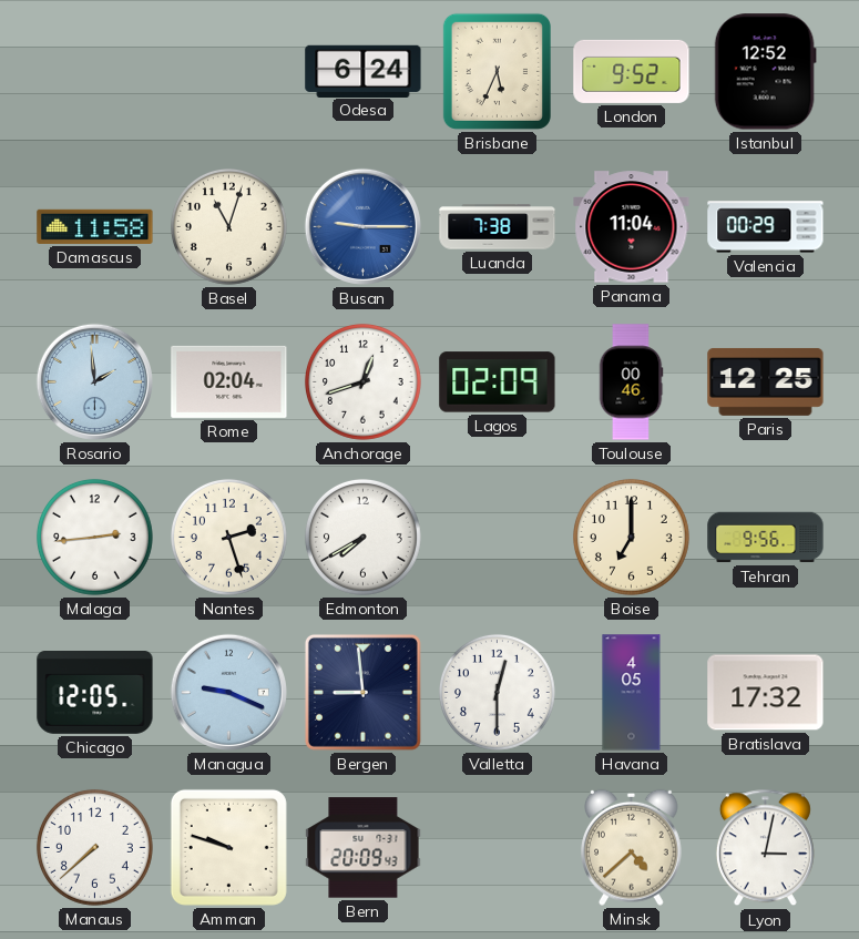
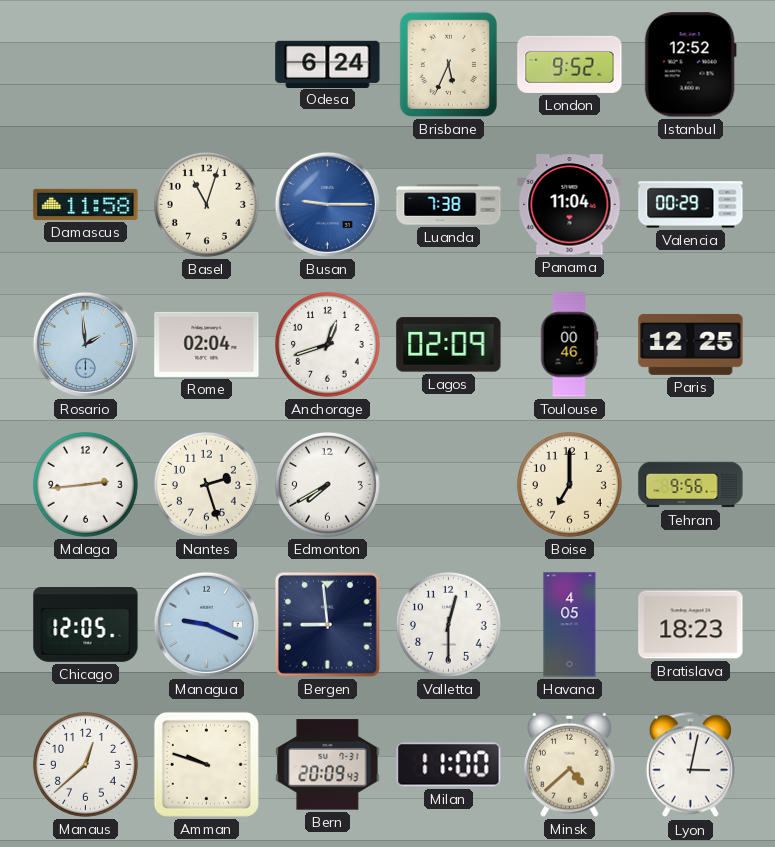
Bratislava: 17:32 -> 18:23 (691, 625)
Manaus: 7:38 -> 12:38 (85, 764)
Milan: none -> 11:00 (449, 765)
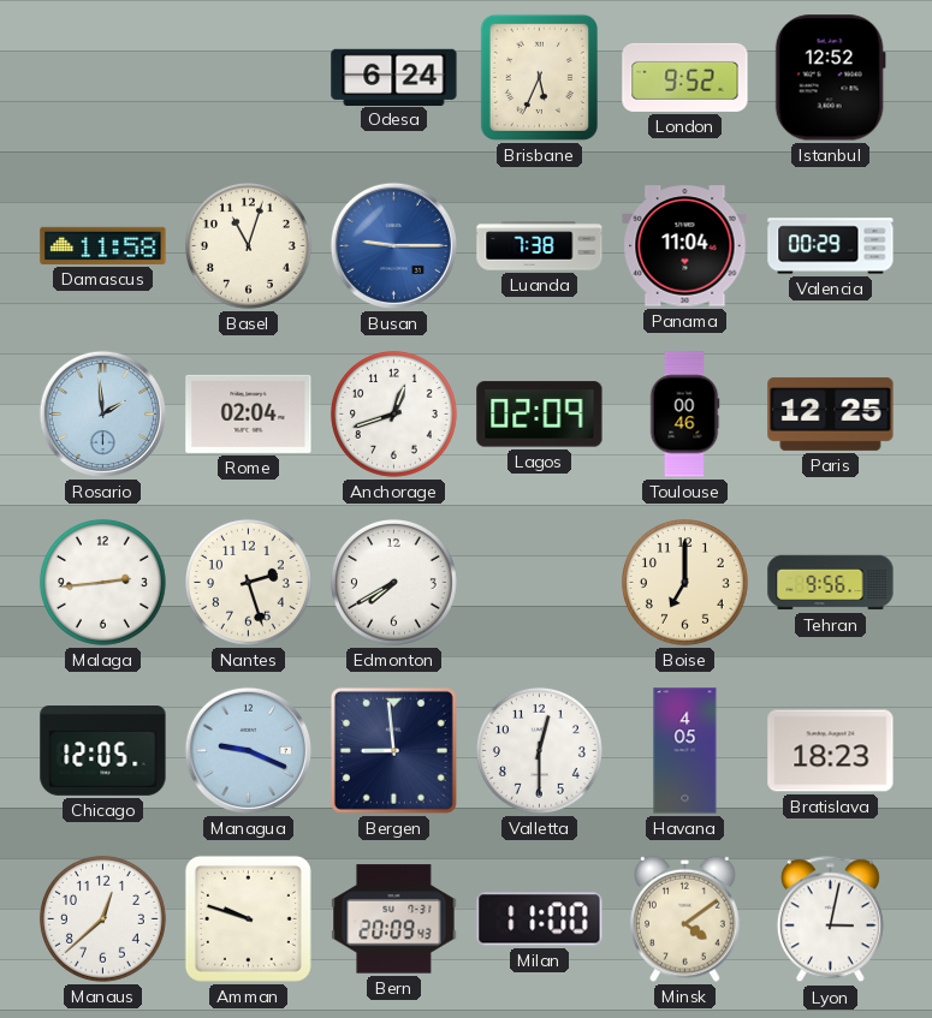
Minsk: 4:38 -> 4:09 (685, 918)
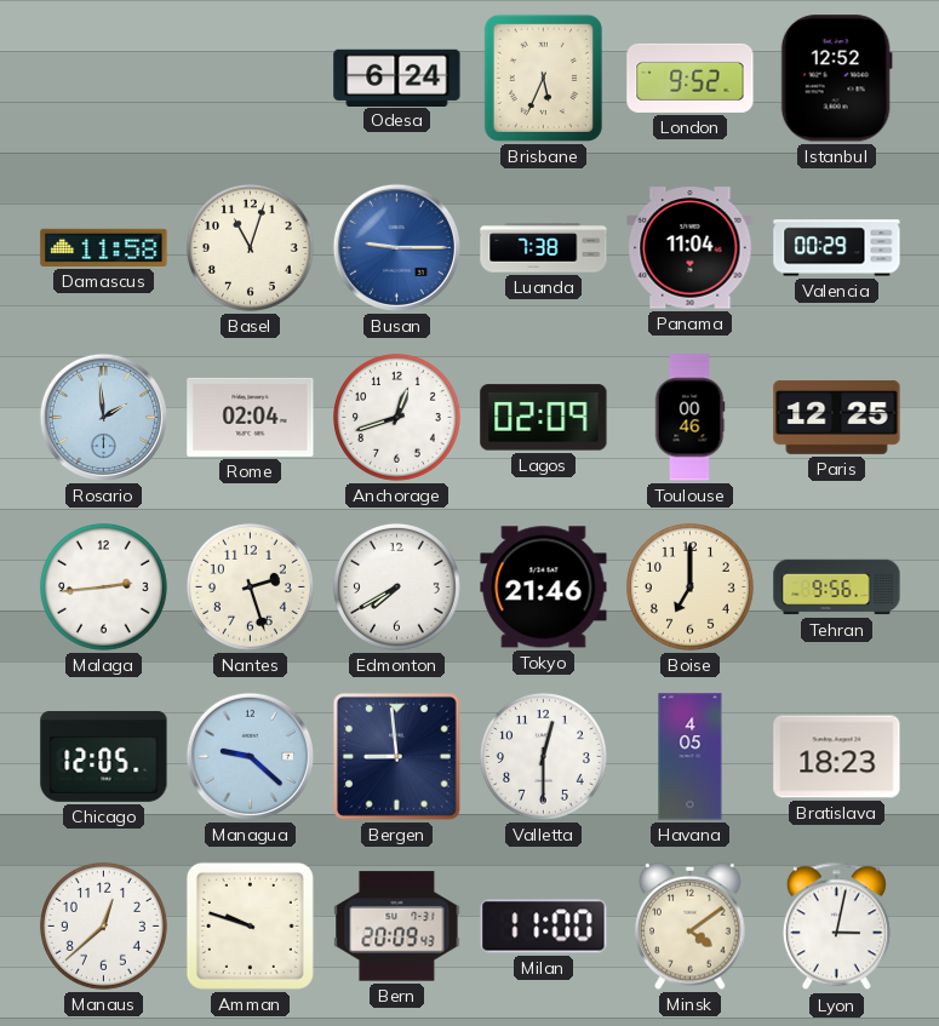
Tokyo: none -> 21:46 (544, 587)
Managua: 9:19 -> 9:22 (250, 756)
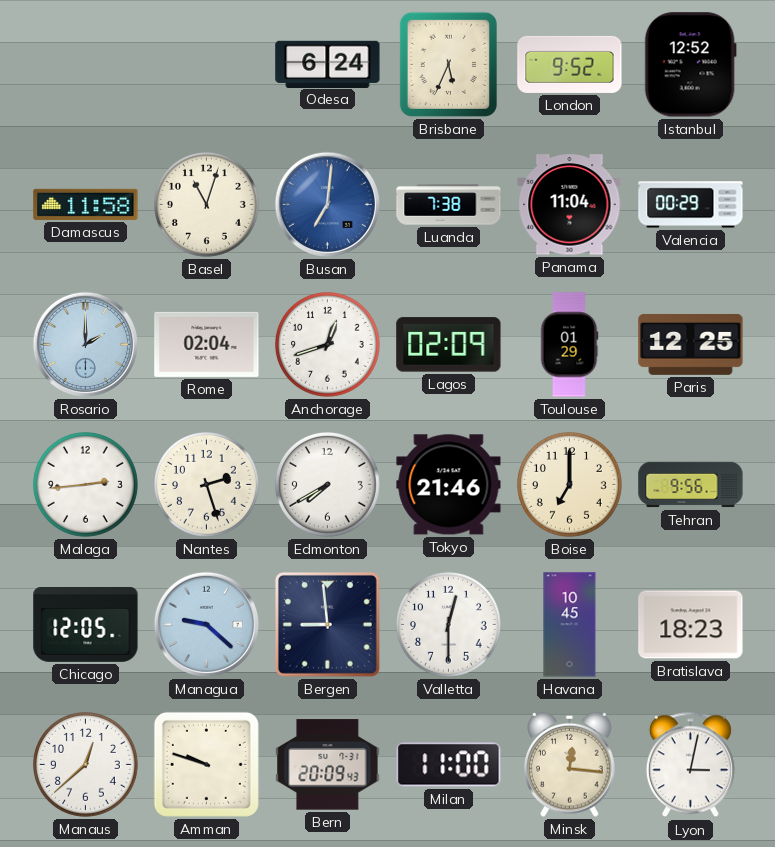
Busan: 9:15 -> 7:01 (327, 204)
Rosario: 1:59 -> 2:00 (85, 344)
Toulouse: 00:46 -> 01:29 (569, 345)
Havana: 4:05 -> 10:45 (570, 625)
Minsk: 4:09 -> 12:16 (570, 764)
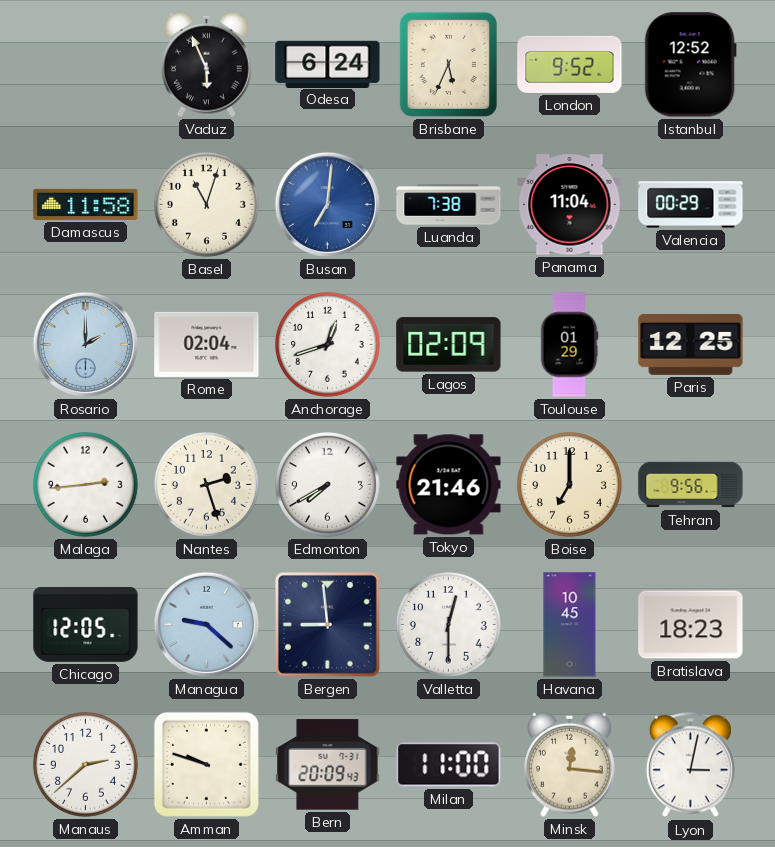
Vaduz: none -> 5:56 (207, 64)
Manaus: 12:38 -> 2:38 (85, 764)
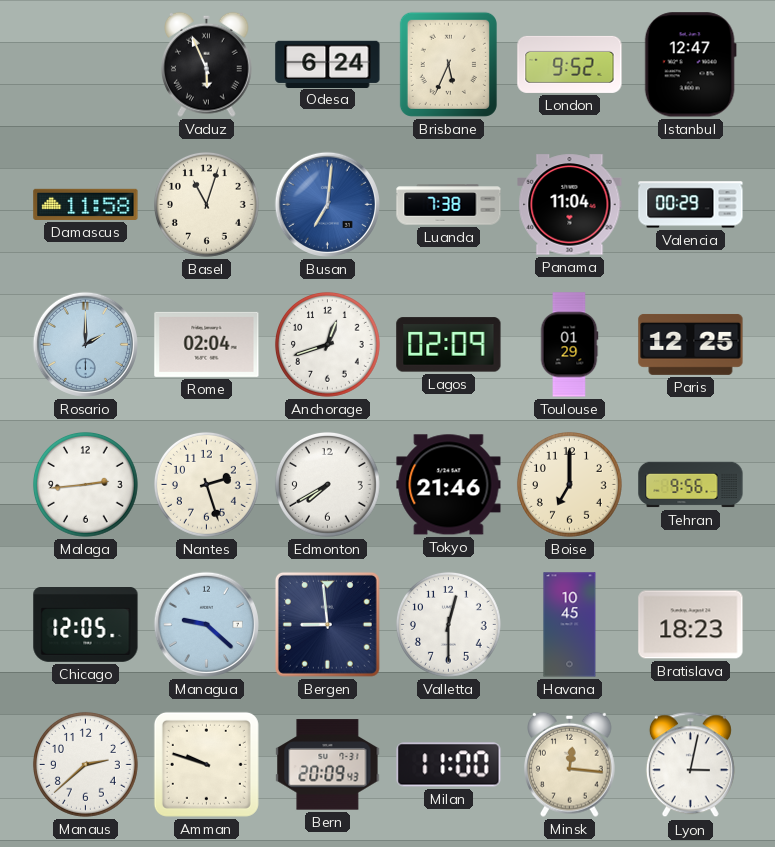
Istanbul: 12:52 -> 12:47 (690, 65)
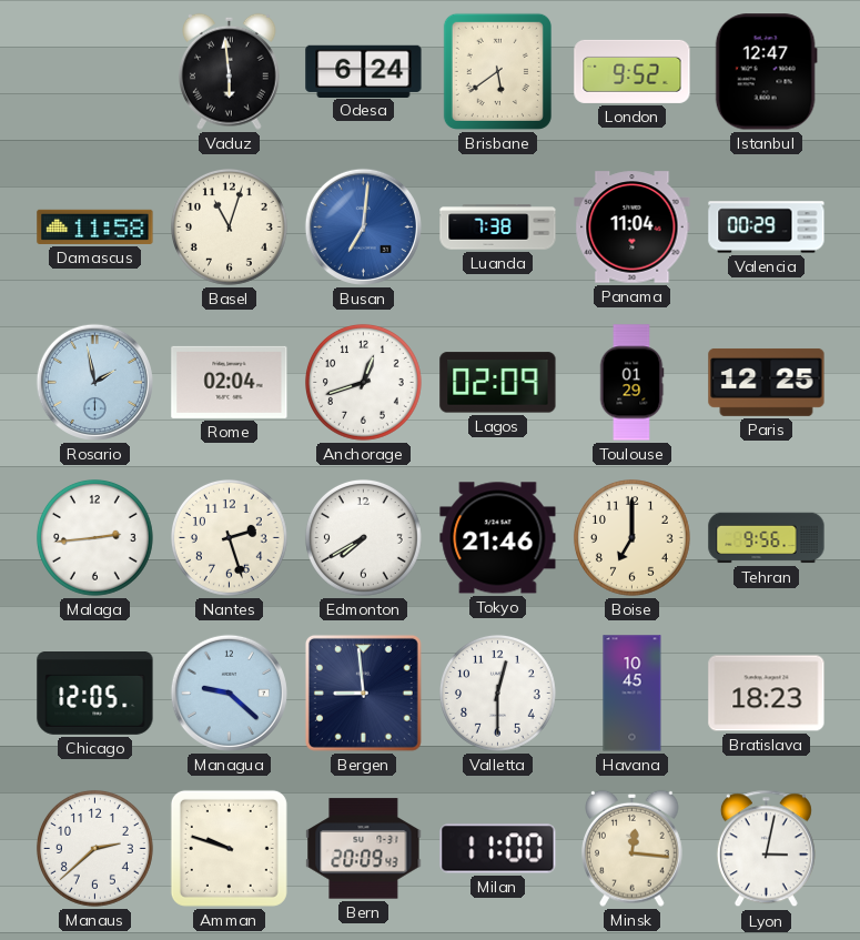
Vaduz: 5:56 -> 5:59 (230, 71)
Brisbane: 5:34 -> 5:39 (497, 71)
Rosario: 2:00 -> 1:58 (94, 382)
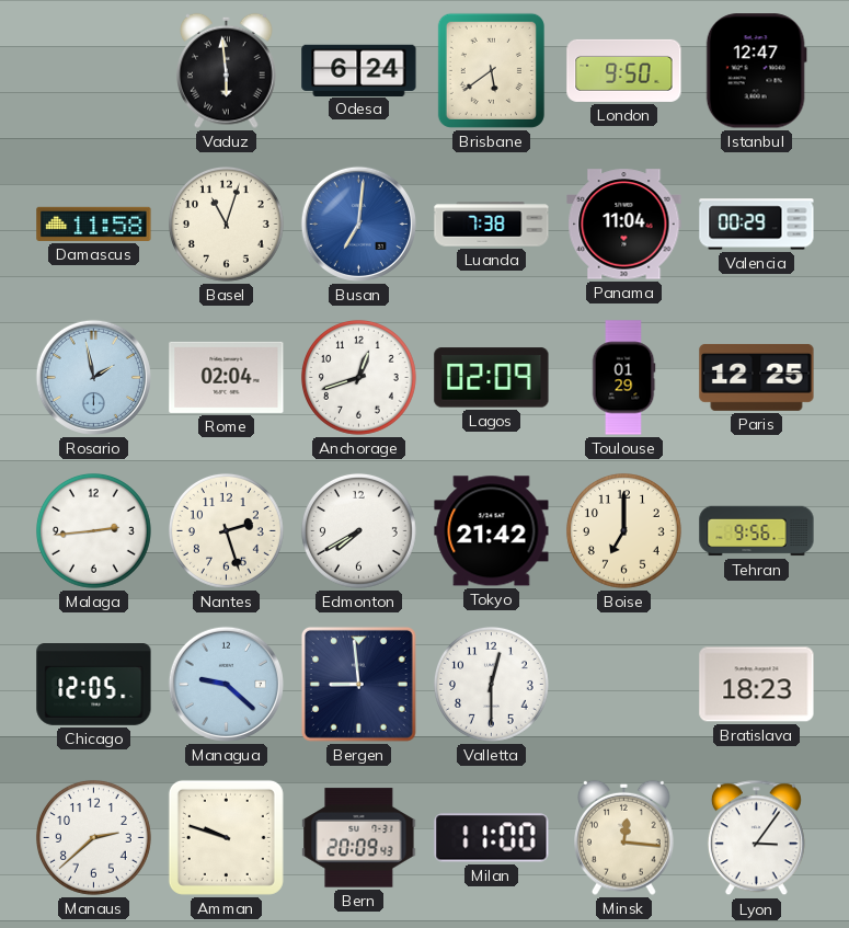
London: 9:52 -> 9:50 (624, 70)
Tokyo: 21:46 -> 21:42 (492, 531)
Havana: 10:45 -> none (633, 694)
Lyon: 3:02 -> 3:06 (756, 838)
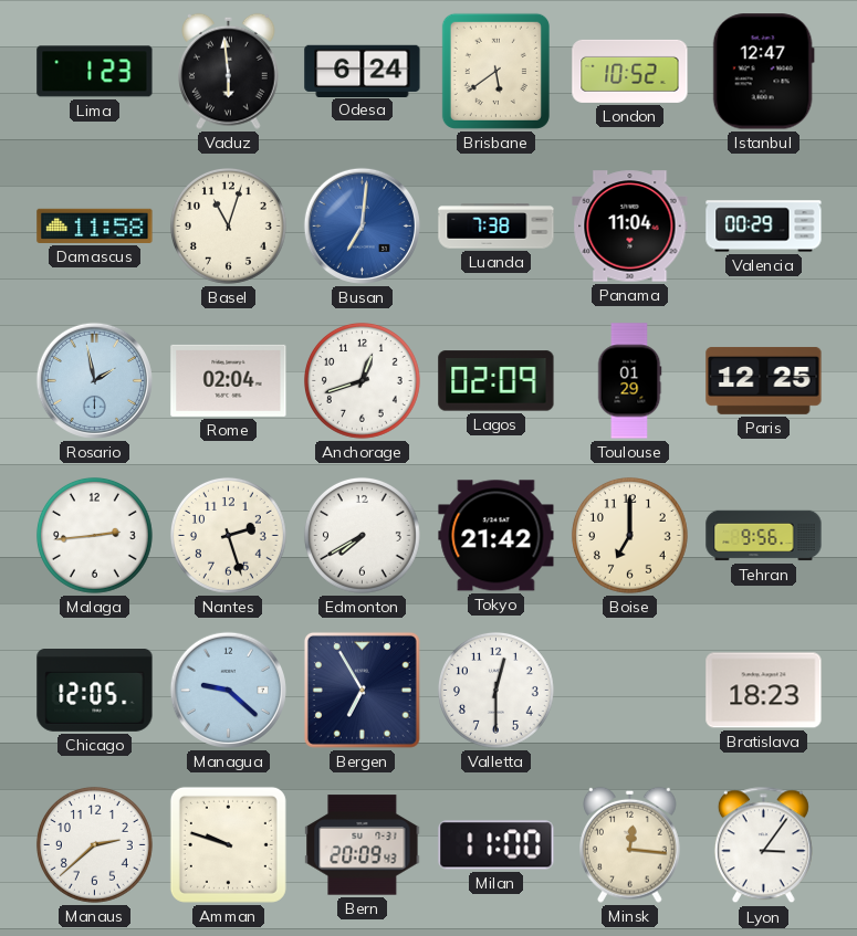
Lima: none -> 1:23 (95, 72)
London: 9:50 -> 10:52 (630, 71)
Bergen: 8:59 -> 6:55 (362, 690)
